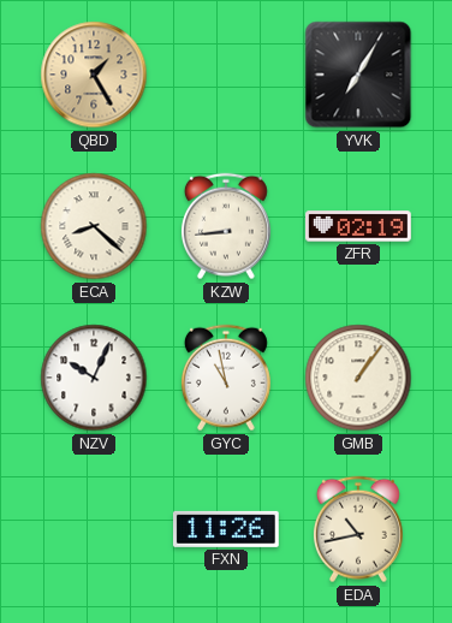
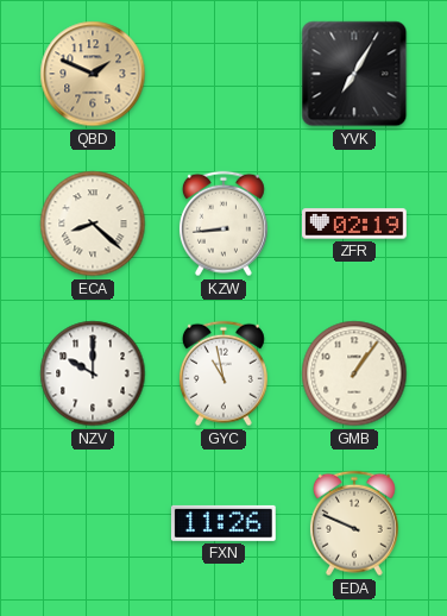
QBD: 1:25 -> 1:49 (93, 74)
NZV: 10:04 -> 10:00 (93, 373)
EDA: 10:43 -> 9:49 (354, 523)
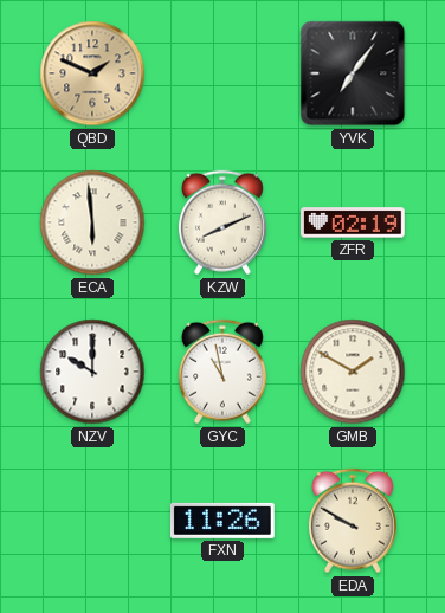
YVK: 7:05 -> 7:06 (353, 73)
ECA: 8:22 -> 5:59 (92, 222)
KZW: 8:44 -> 8:11 (222, 222)
GMB: 1:06 -> 1:50 (353, 372)
EDA: 9:49 -> 9:50 (353, 521)
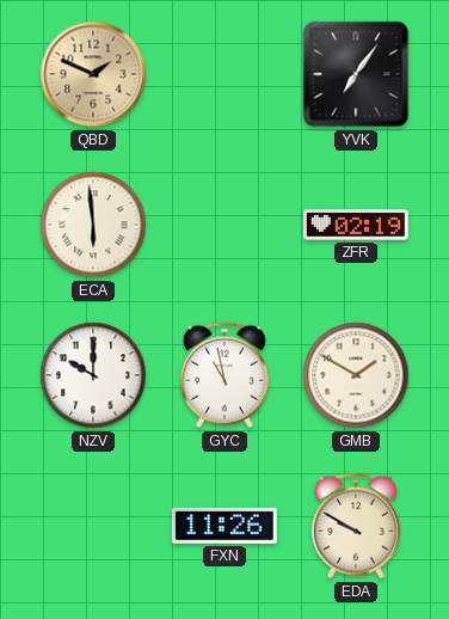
KZW: 8:11 -> none (222, 222)
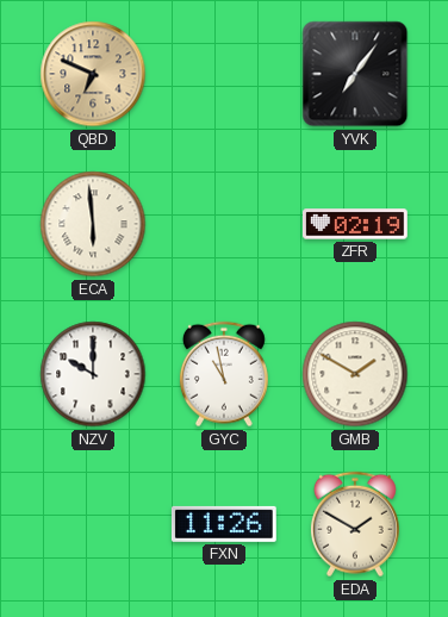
QBD: 1:49 -> 6:49 (93, 74)
EDA: 9:50 -> 1:50 (355, 524)
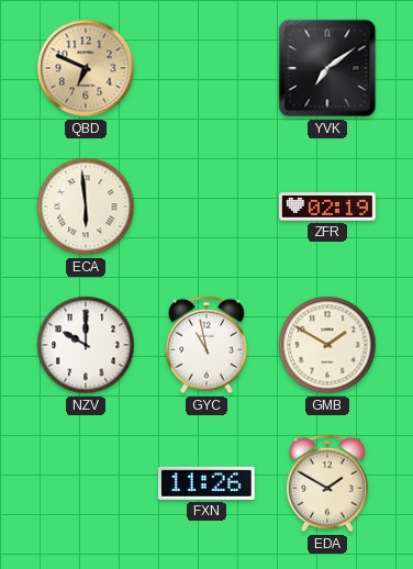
YVK: 7:06 -> 7:09 (327, 68)
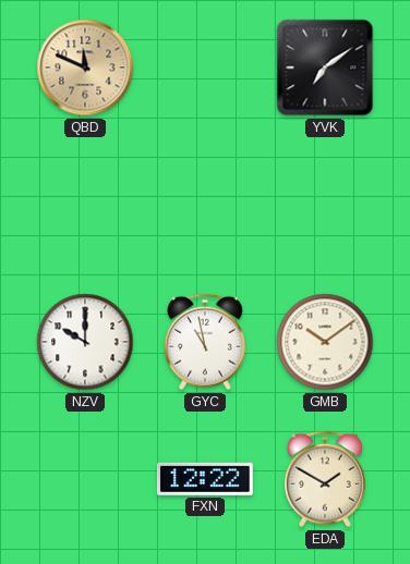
QBD: 6:49 -> 11:49 (85, 68)
ECA: 5:59 -> none (86, 207)
ZFR: 02:19 -> none (328, 207)
GMB: 1:50 -> 10:09 (325, 342)
FXN: 11:26 -> 12:22 (205, 479)
